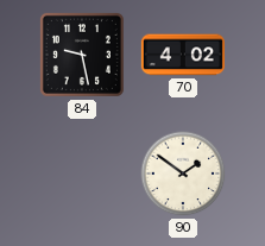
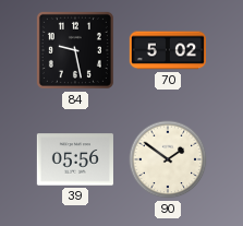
70: 4:02 -> 5:02 (167, 50)
39: none -> 05:56 (75, 159)
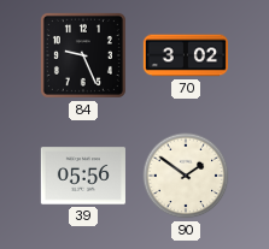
84: 9:28 -> 9:26 (83, 55)
70: 5:02 -> 3:02 (185, 55)
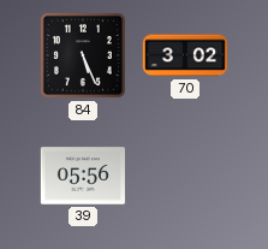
84: 9:26 -> 5:26 (83, 55)
90: 1:51 -> none (186, 176)
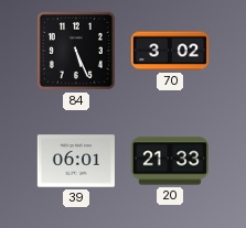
39: 05:56 -> 06:01 (76, 161)
20: none -> 21:33 (170, 161)
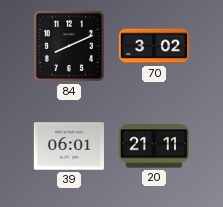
84: 5:26 -> 8:11 (69, 46)
20: 21:33 -> 21:11 (154, 146)
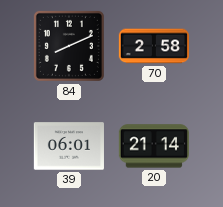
70: 3:02 -> 2:58 (153, 46)
20: 21:11 -> 21:14 (154, 146)
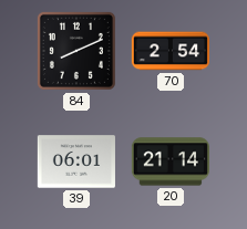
70: 2:58 -> 2:54 (169, 51)
